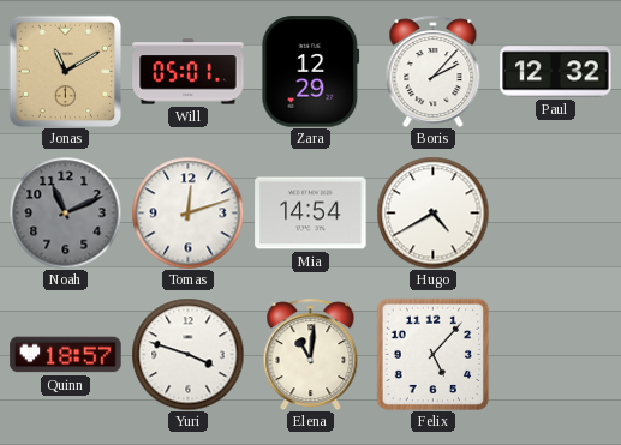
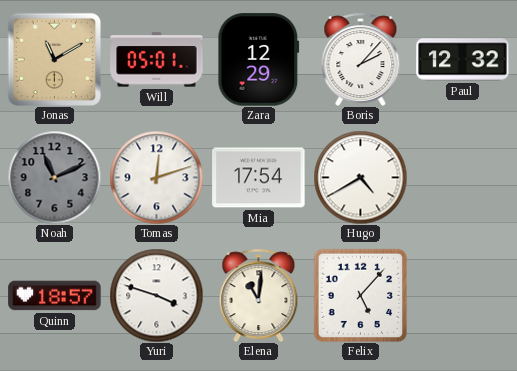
Mia: 14:54 -> 17:54 (259, 178)
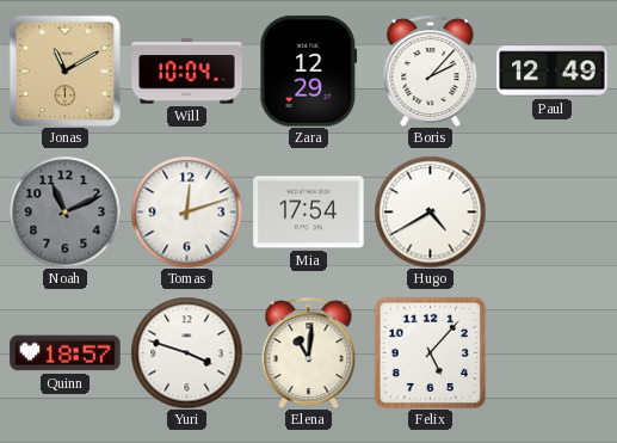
Will: 05:01 -> 10:04 (187, 72)
Paul: 12:32 -> 12:49 (553, 72)
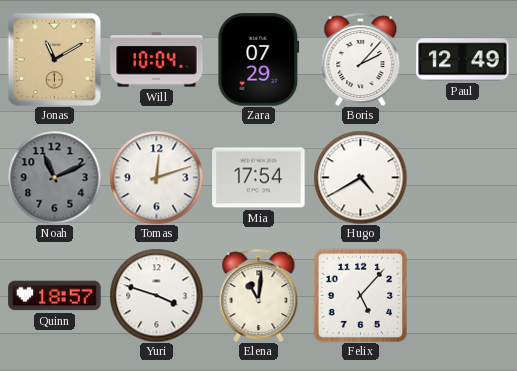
Zara: 12:29 -> 07:29 (259, 60)
